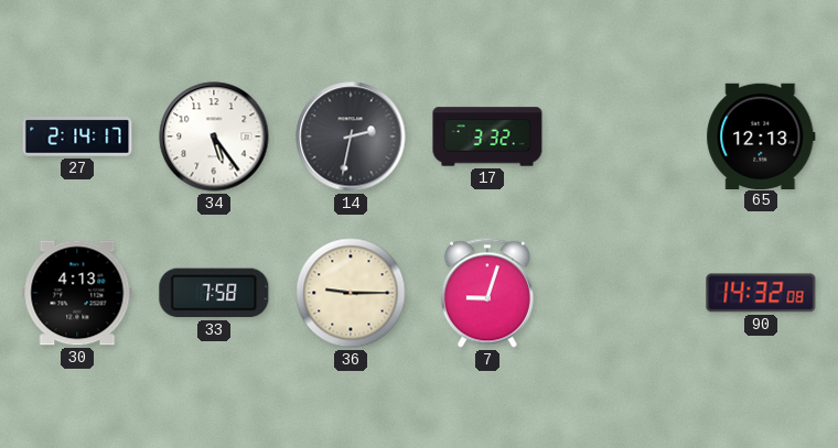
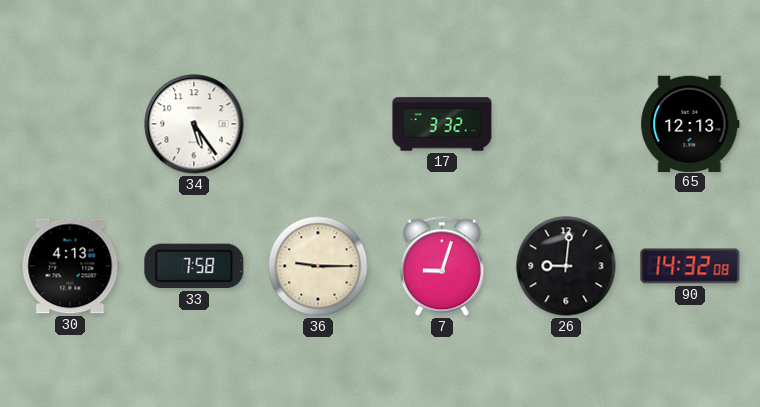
27: 2:14 -> none (77, 136)
14: 2:32 -> none (351, 136)
26: none -> 9:01 (566, 266)
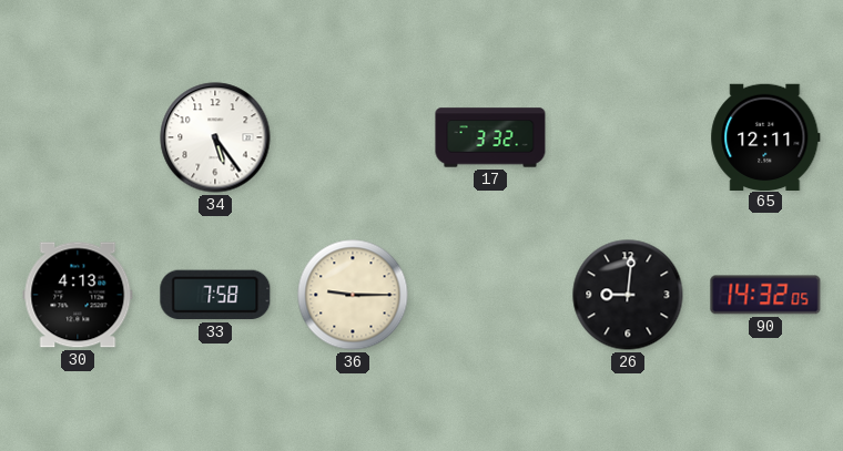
65: 12:13 -> 12:11 (765, 136)
7: 9:03 -> none (442, 266)
90: 14:32:08 -> 14:32:05 (765, 295)
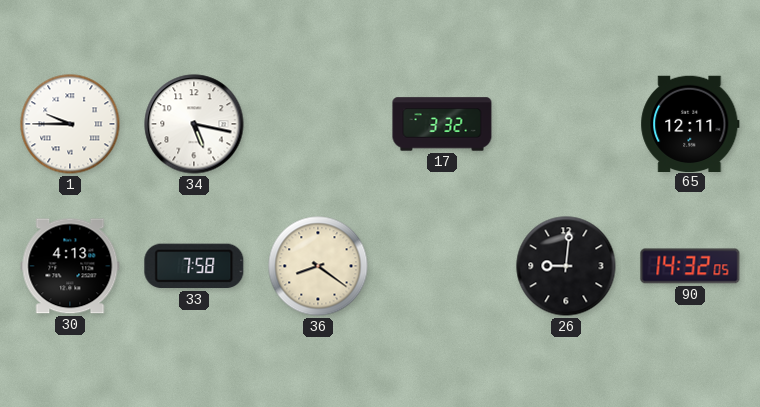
1: none -> 9:45 (70, 124)
34: 5:24 -> 5:17 (194, 124)
36: 9:15 -> 8:21 (318, 266)
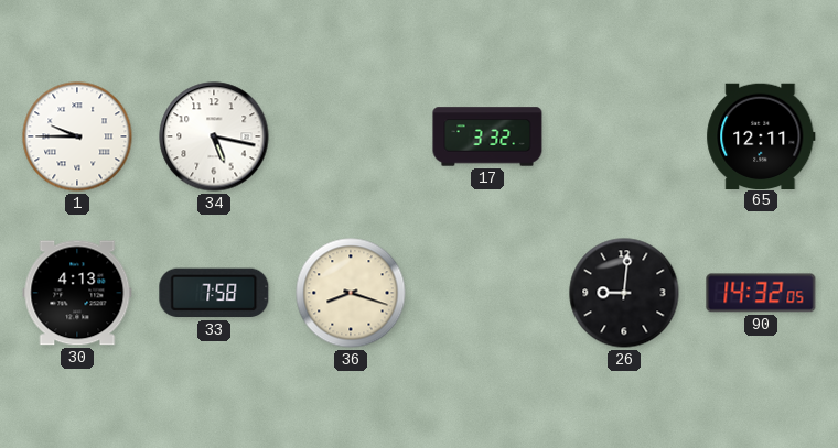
36: 8:21 -> 8:18 (351, 293)
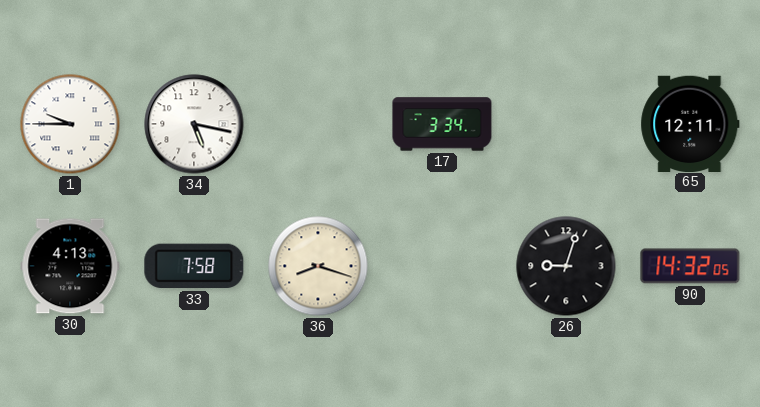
17: 3:32 -> 3:34 (442, 124)
26: 9:01 -> 9:03 (566, 266)
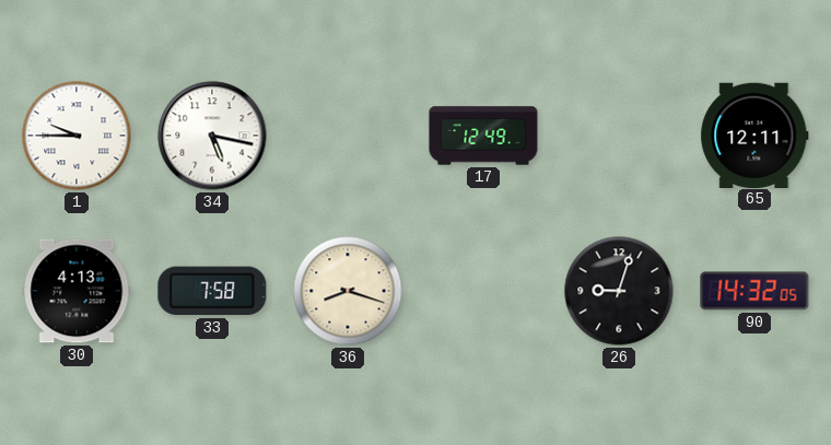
17: 3:34 -> 12:49 (483, 136)
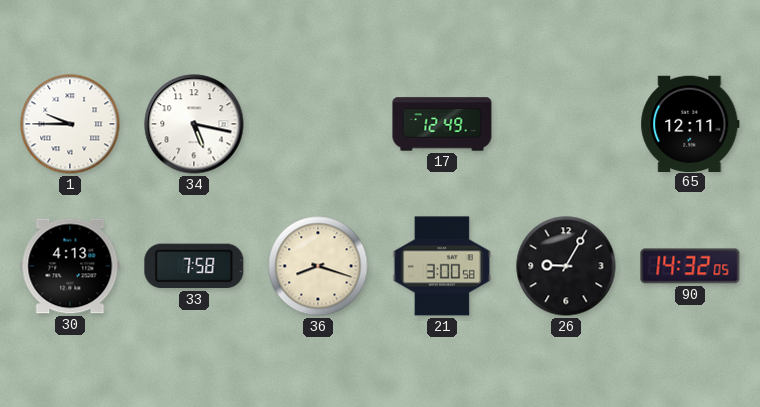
21: none -> 3:00 (442, 266)
26: 9:03 -> 9:05 (566, 266)
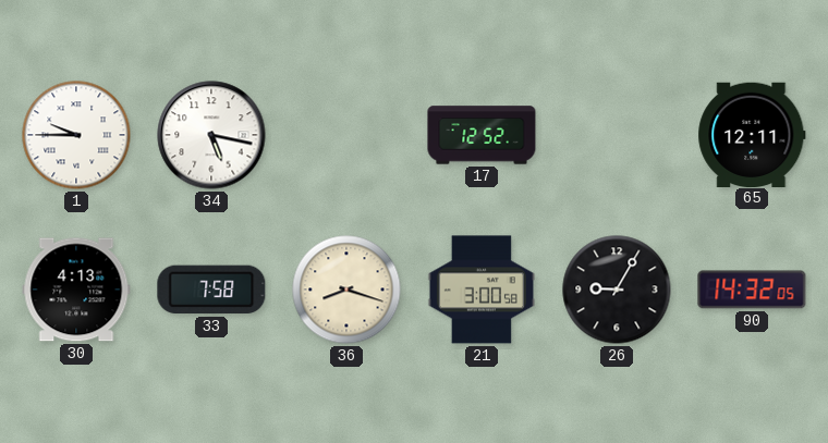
17: 12:49 -> 12:52 (482, 135)
